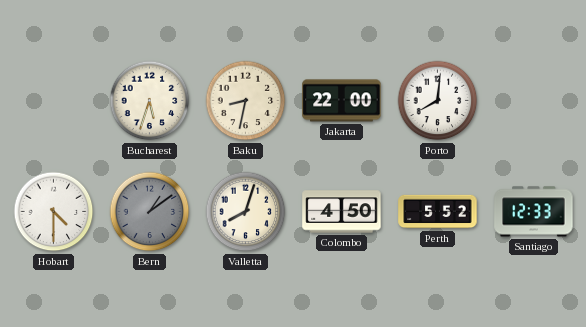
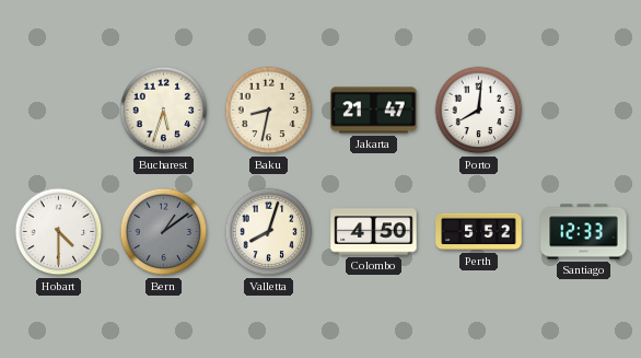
Jakarta: 22:00 -> 21:47 (374, 111)
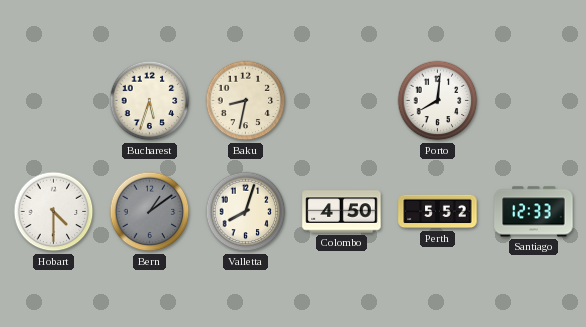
Jakarta: 21:47 -> none (374, 111)
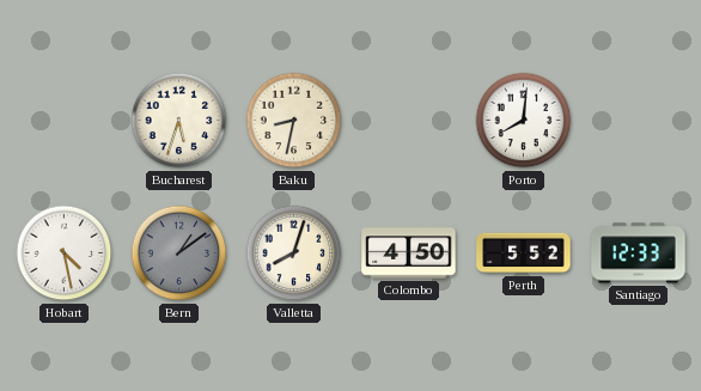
Hobart: 4:30 -> 4:28 (65, 253)
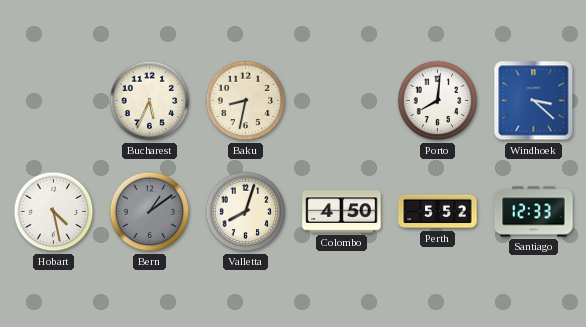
Bucharest: 5:33 -> 5:34 (150, 101)
Windhoek: none -> 3:22 (534, 101)
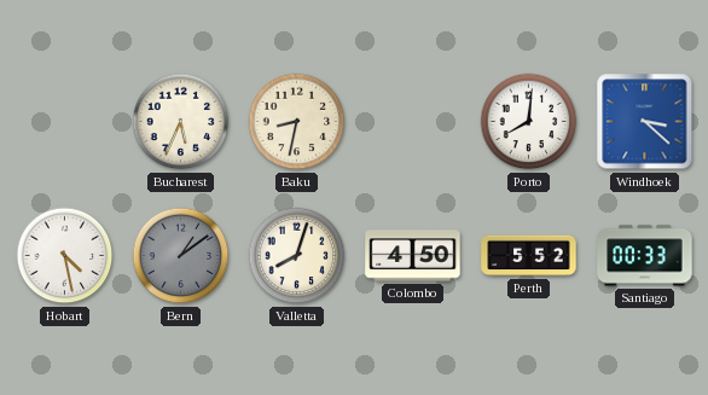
Santiago: 12:33 -> 00:33 (645, 256)
